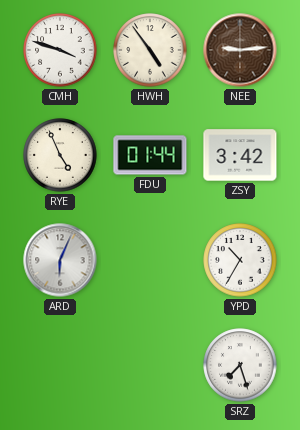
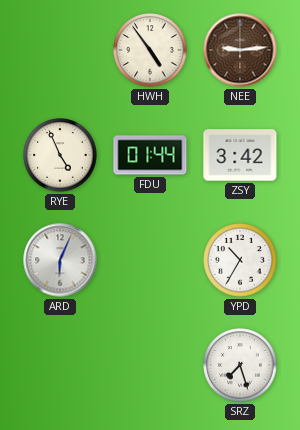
CMH: 3:48 -> none (60, 50)
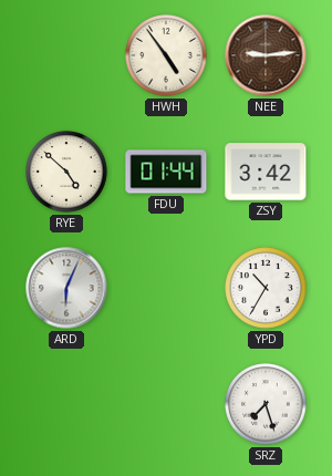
RYE: 4:56 -> 4:52 (66, 172)
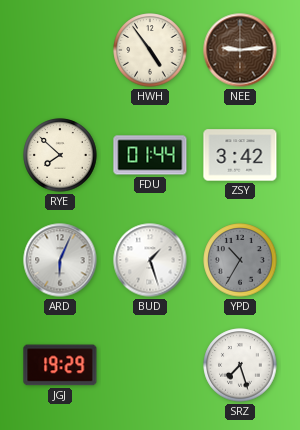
RYE: 4:52 -> 7:52 (60, 155)
BUD: none -> 1:27 (150, 260)
YPD dial: white -> grey (240, 260)
JGJ: none -> 19:29 (60, 365)
